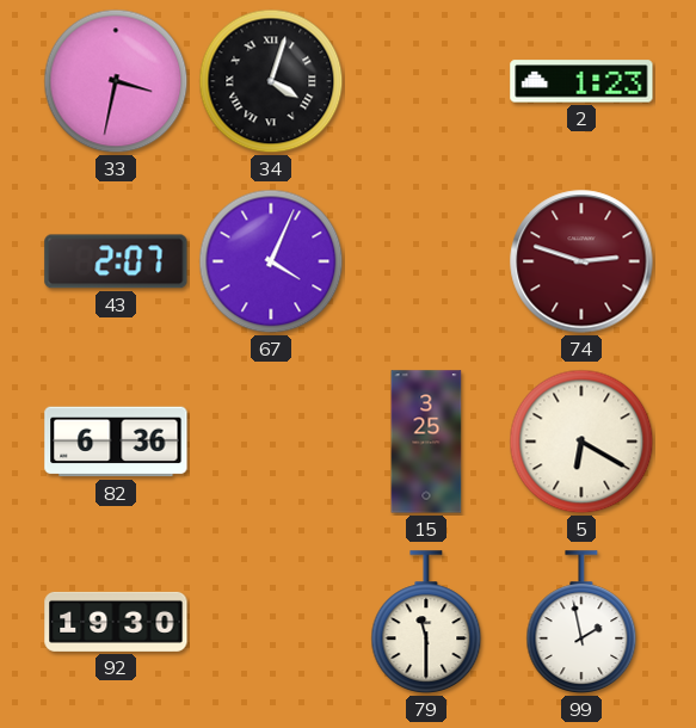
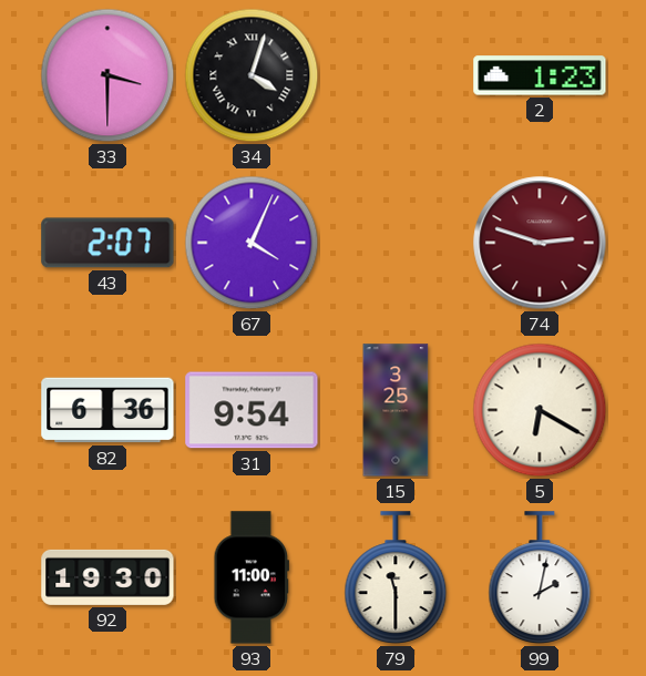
33: 3:32 -> 3:30 (107, 75)
31: none -> 9:54 (252, 410)
93: none -> 11:00 (252, 577)
99: 1:58 -> 2:02 (540, 577)
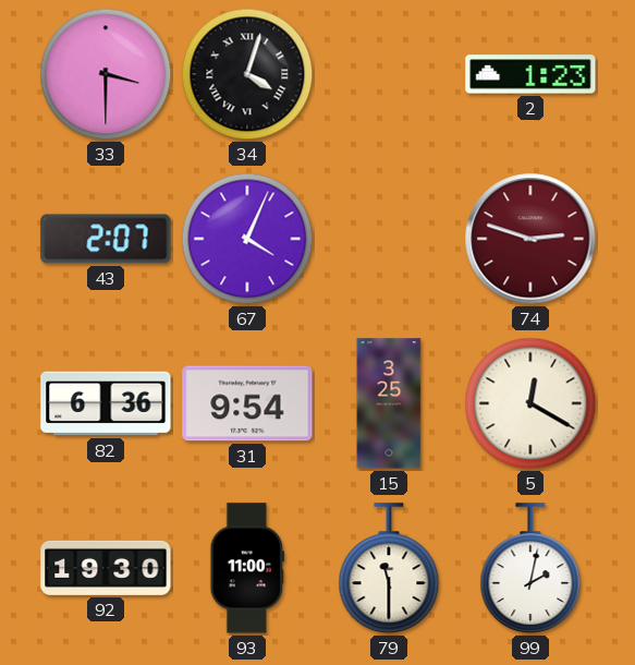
5: 6:20 -> 12:20 (530, 403)
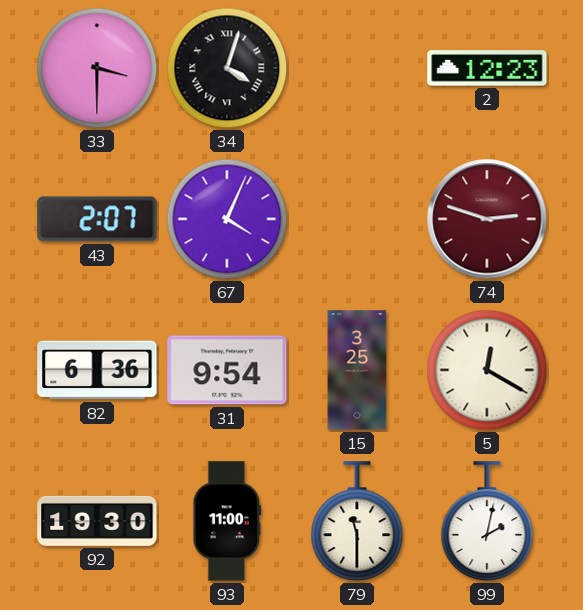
2: 1:23 -> 12:23 (487, 68)
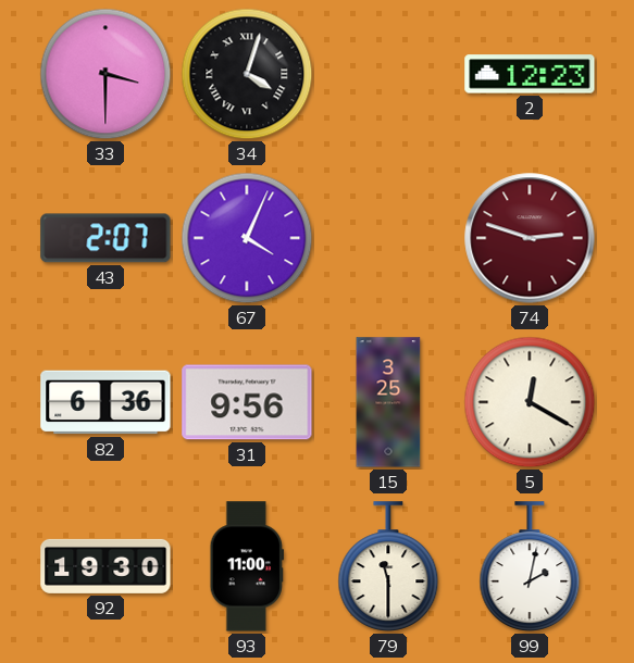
31: 9:54 -> 9:56 (247, 402)
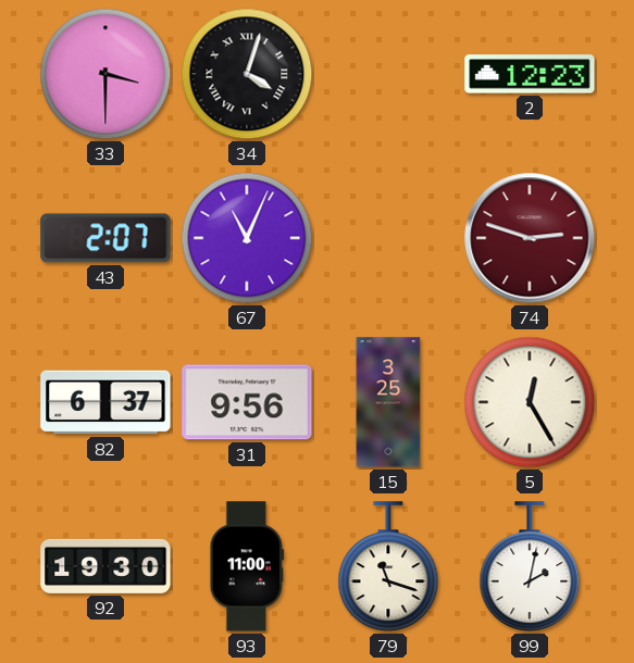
67: 4:04 -> 11:04 (247, 238)
82: 6:36 -> 6:37 (105, 402)
5: 12:20 -> 12:25 (530, 402)
79: 11:30 -> 11:18 (388, 566)
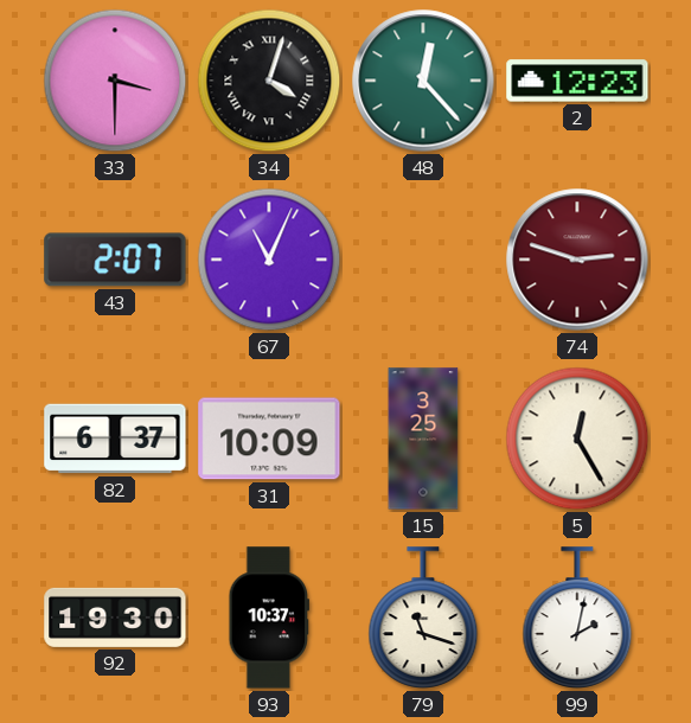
48: none -> 12:23 (423, 81)
31: 9:56 -> 10:09 (269, 439)
93: 11:00 -> 10:37 (269, 618)
